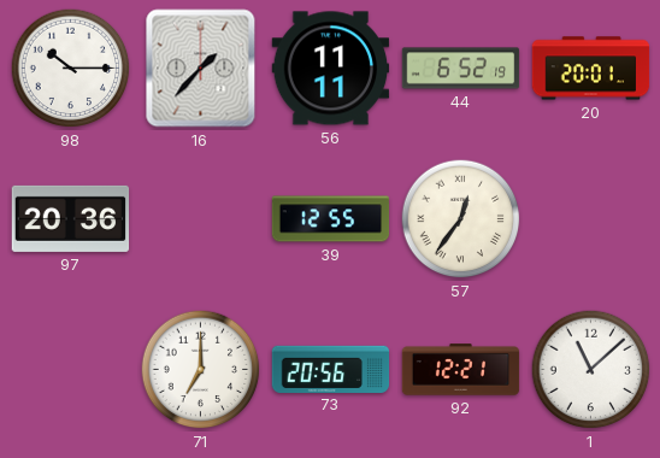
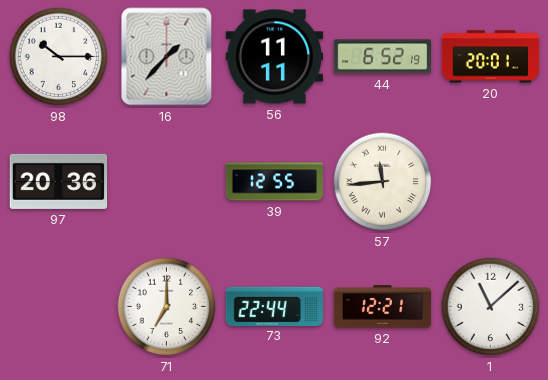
57: 12:36 -> 11:44 (383, 182)
73: 20:56 -> 22:44 (275, 306)
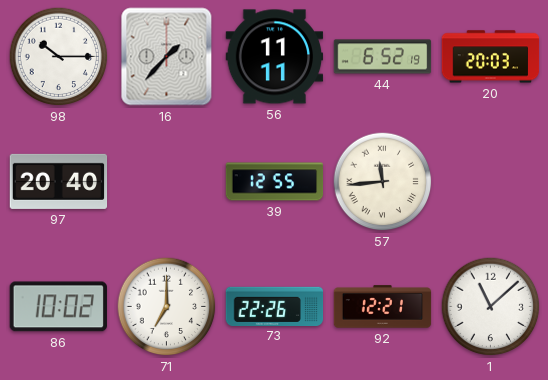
20: 20:01 -> 20:03 (491, 57)
97: 20:36 -> 20:40 (59, 181)
86: none -> 10:02 (58, 307)
73: 22:44 -> 22:26 (275, 306)
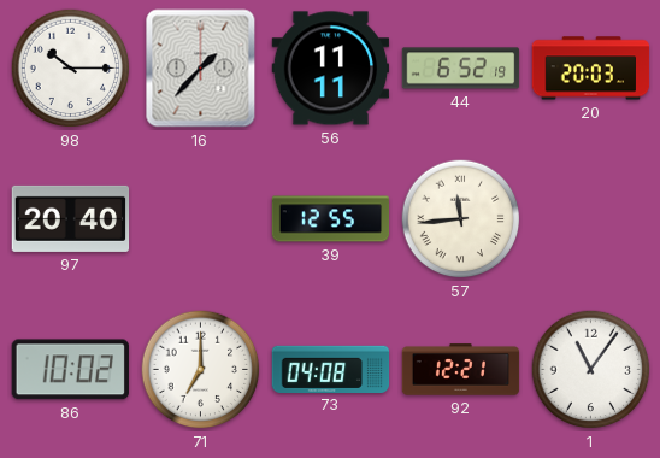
73: 22:26 -> 04:08 (331, 369)
1: 11:08 -> 11:06 (591, 370)
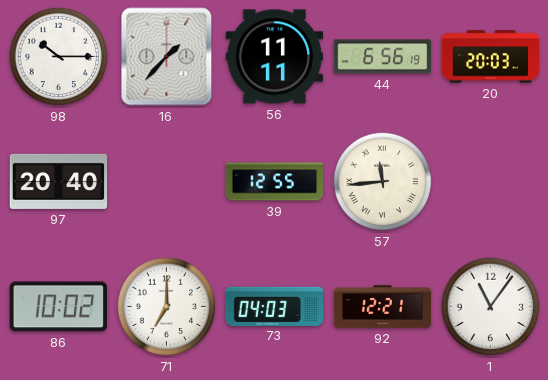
44: 6:52 -> 6:56 (383, 57)
73: 04:08 -> 04:03 (275, 306)
